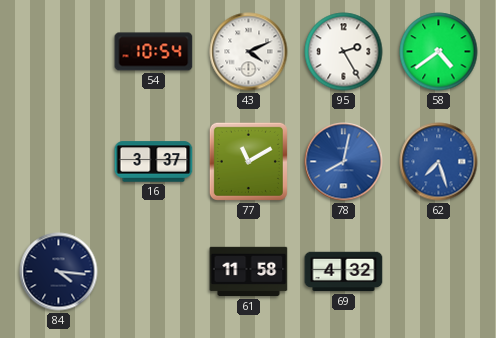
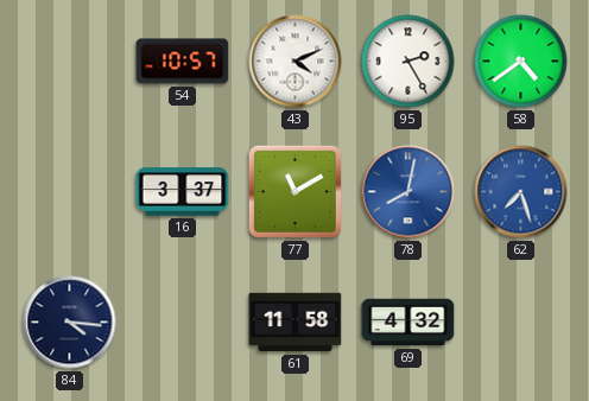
54: 10:54 -> 10:57 (183, 62)
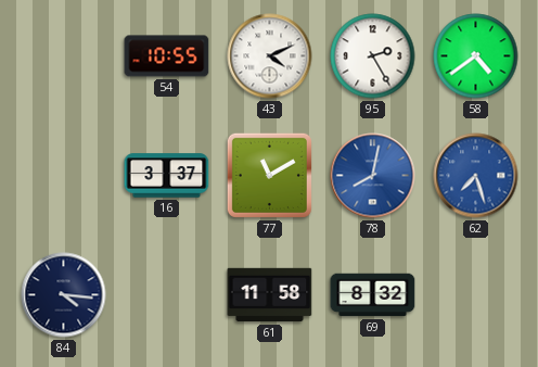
54: 10:57 -> 10:55 (167, 56)
69: 4:32 -> 8:32 (373, 295)
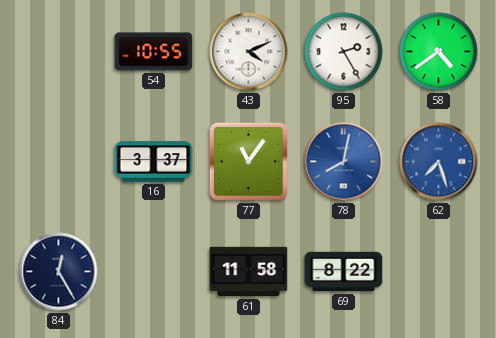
77: 11:10 -> 11:06 (248, 161)
84: 4:16 -> 12:25 (59, 272)
69: 8:32 -> 8:22 (344, 272)
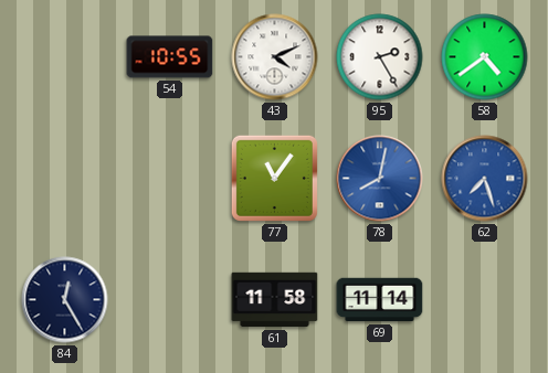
16: 3:37 -> none (154, 162)
69: 8:22 -> 11:14 (380, 300)
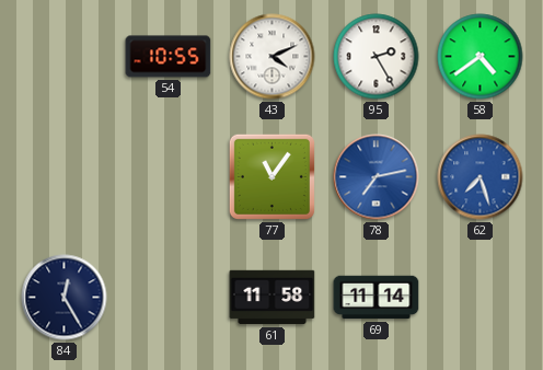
78: 8:02 -> 7:13 (377, 177)
